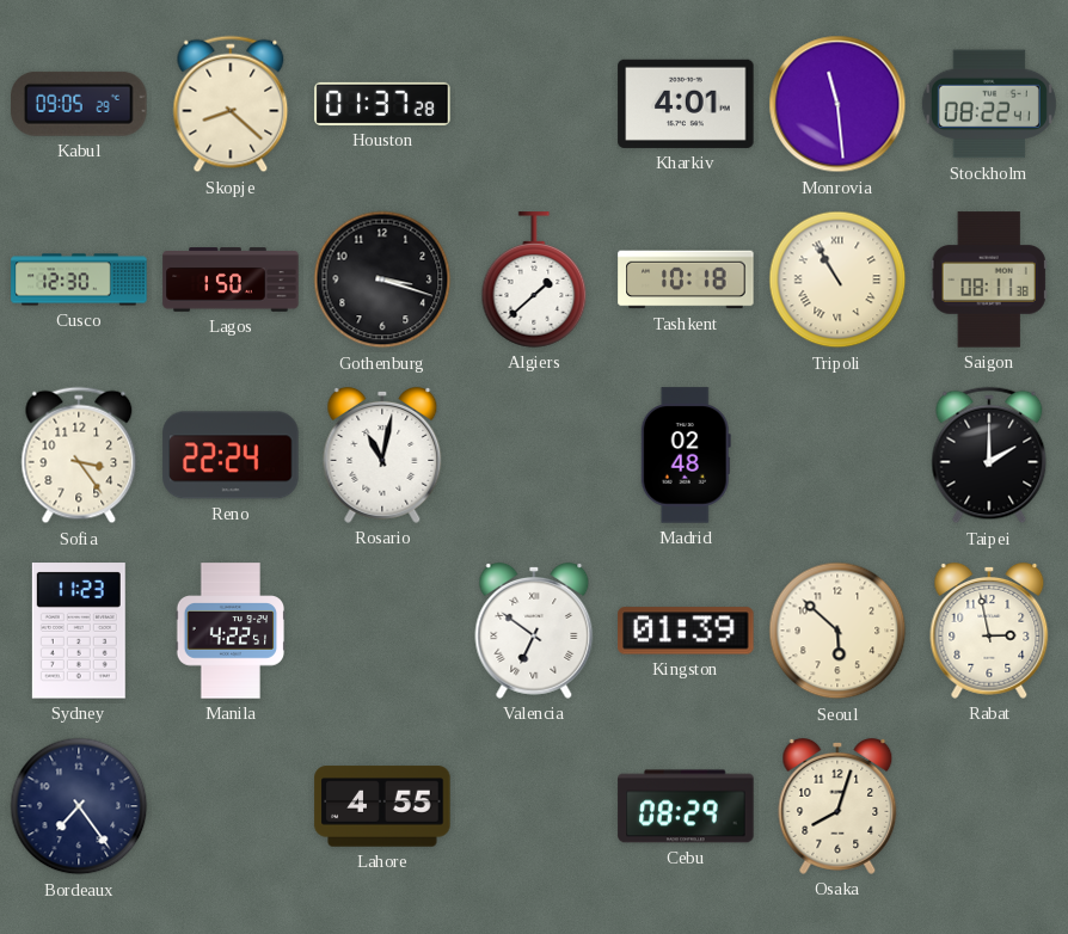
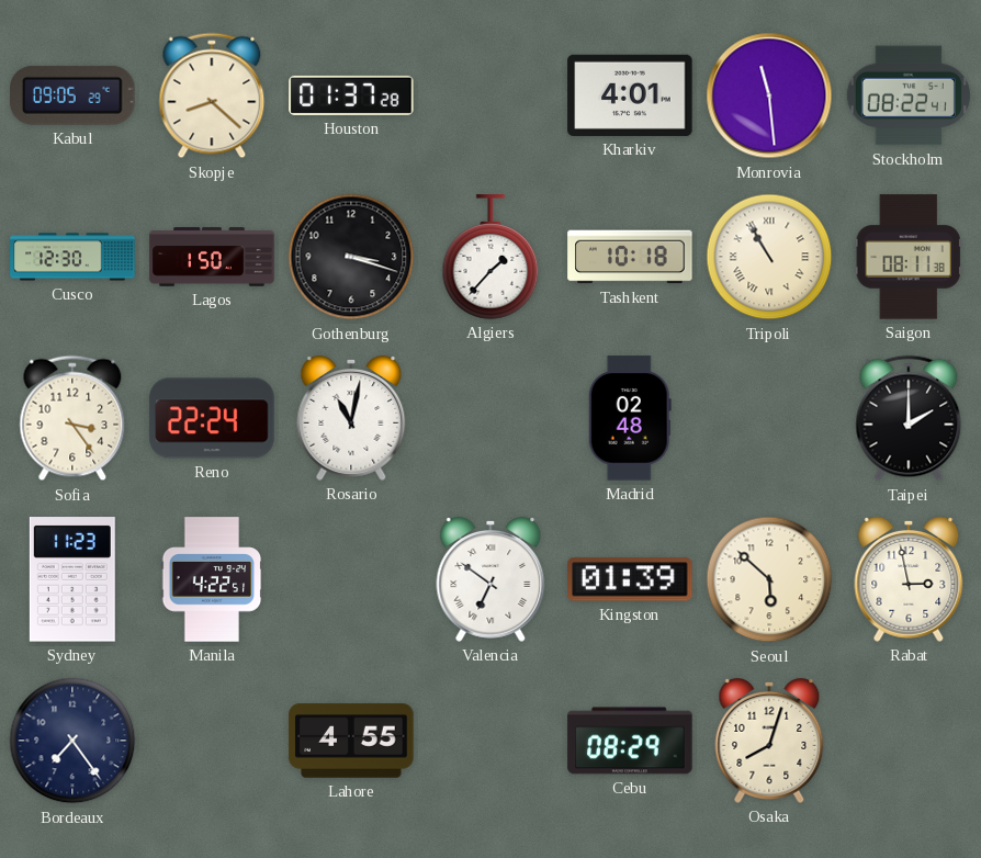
Algiers: 1:38 -> 1:37 (490, 257)
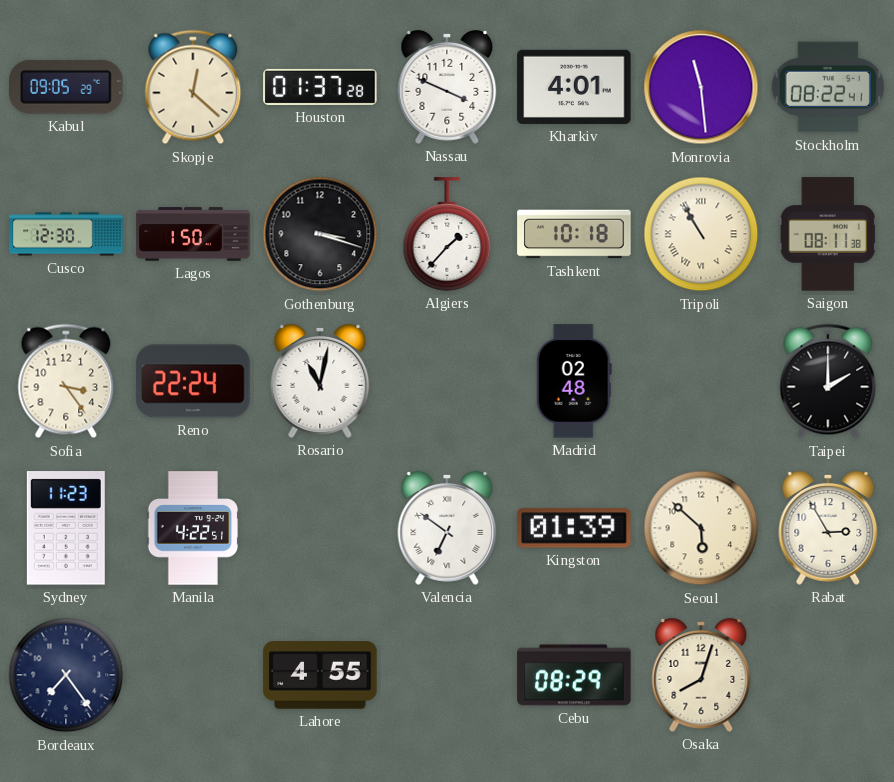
Skopje: 8:22 -> 12:22 (193, 87)
Nassau: none -> 3:49 (447, 87)
Rabat: 2:58 -> 2:55 (828, 528)
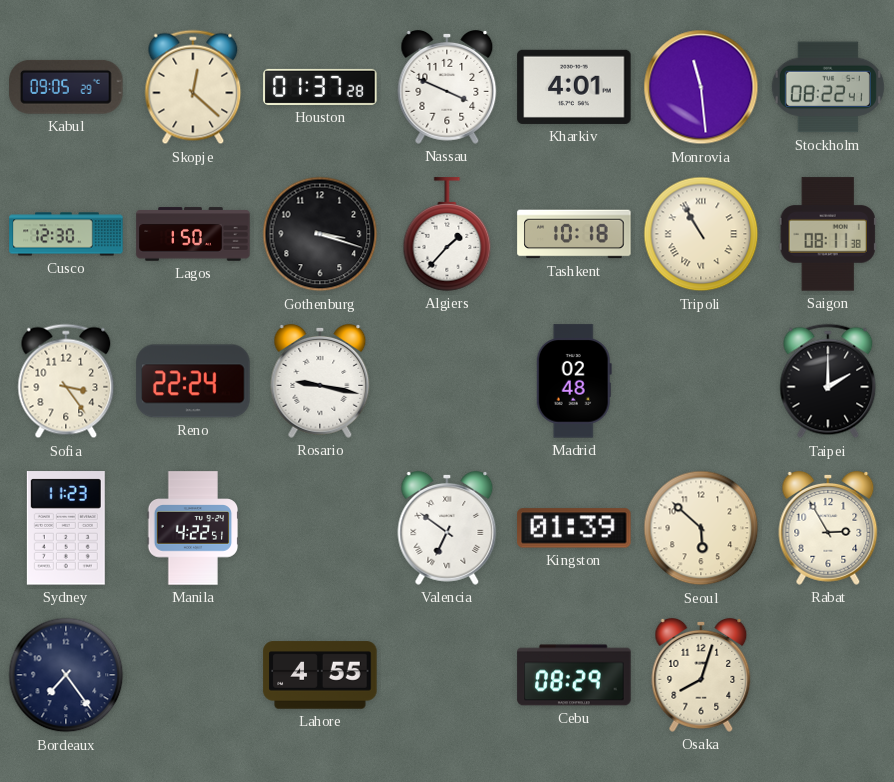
Rosario: 11:02 -> 9:17 (320, 381)
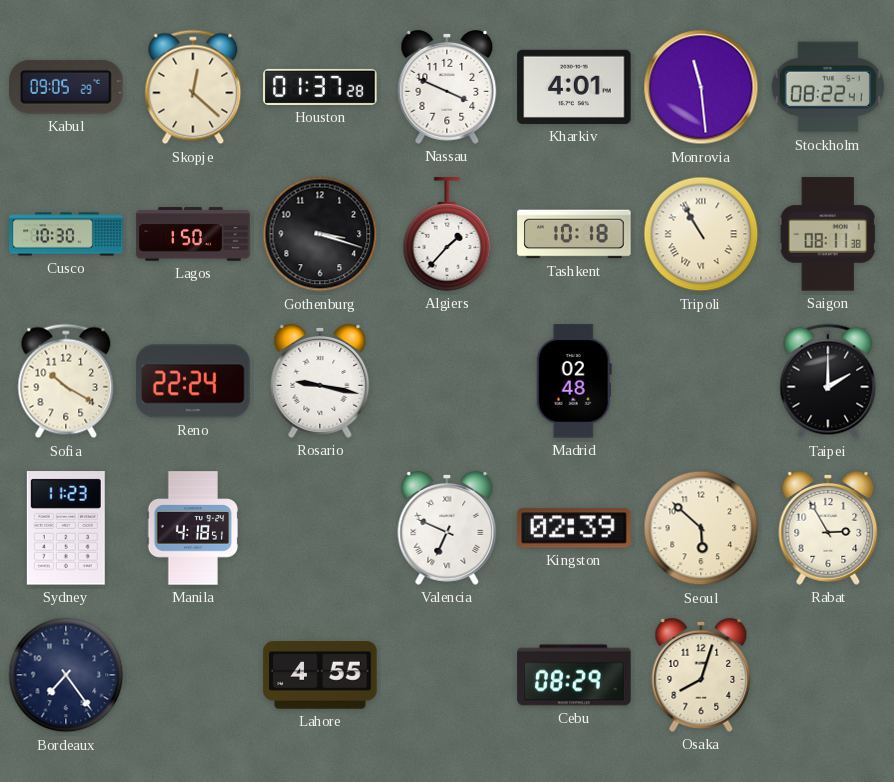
Cusco: 12:30 -> 10:30 (66, 234)
Sofia: 3:24 -> 10:20 (66, 381)
Manila: 4:22 -> 4:18 (193, 528)
Valencia: 6:51 -> 6:49 (447, 528)
Kingston: 01:39 -> 02:39 (574, 528)
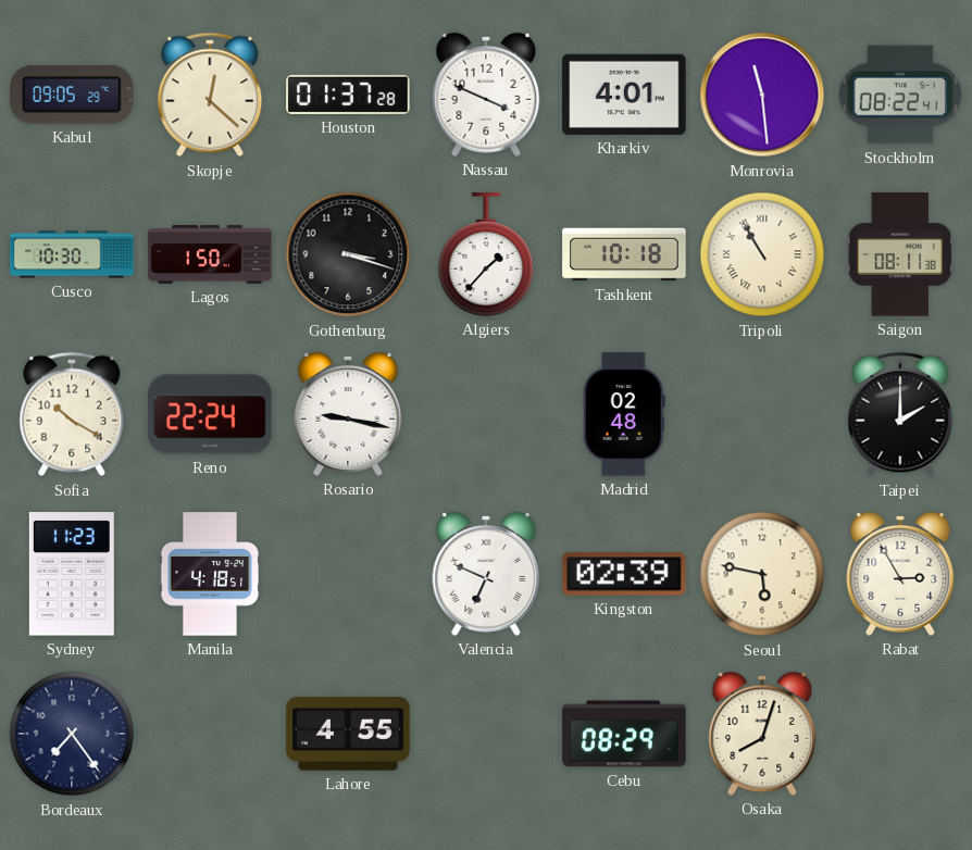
Seoul: 5:52 -> 5:47 (762, 574)
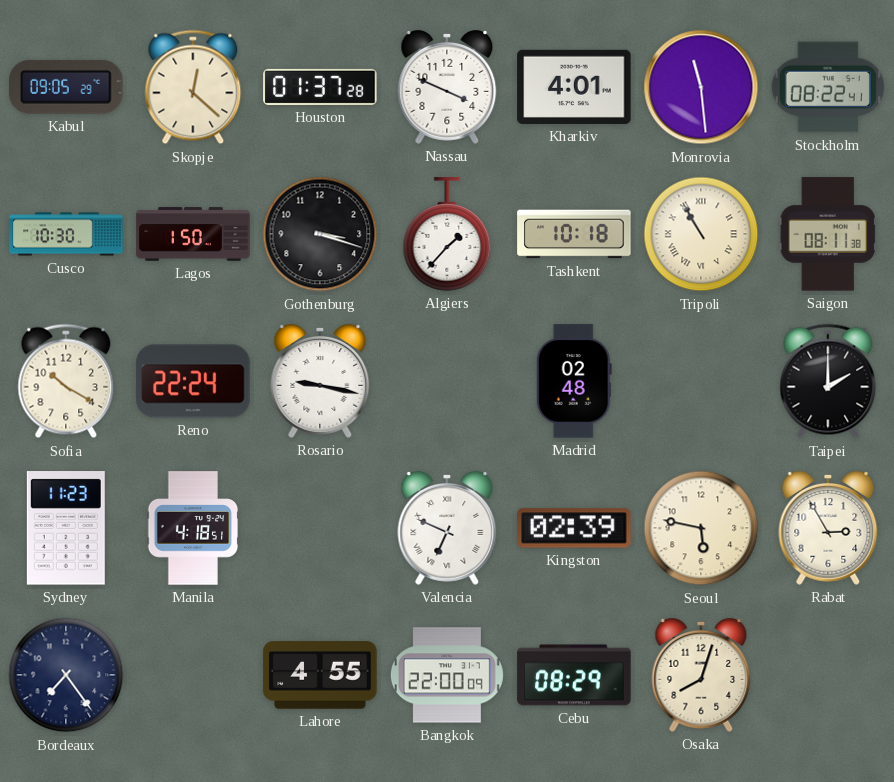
Bangkok: none -> 22:00 (447, 675)
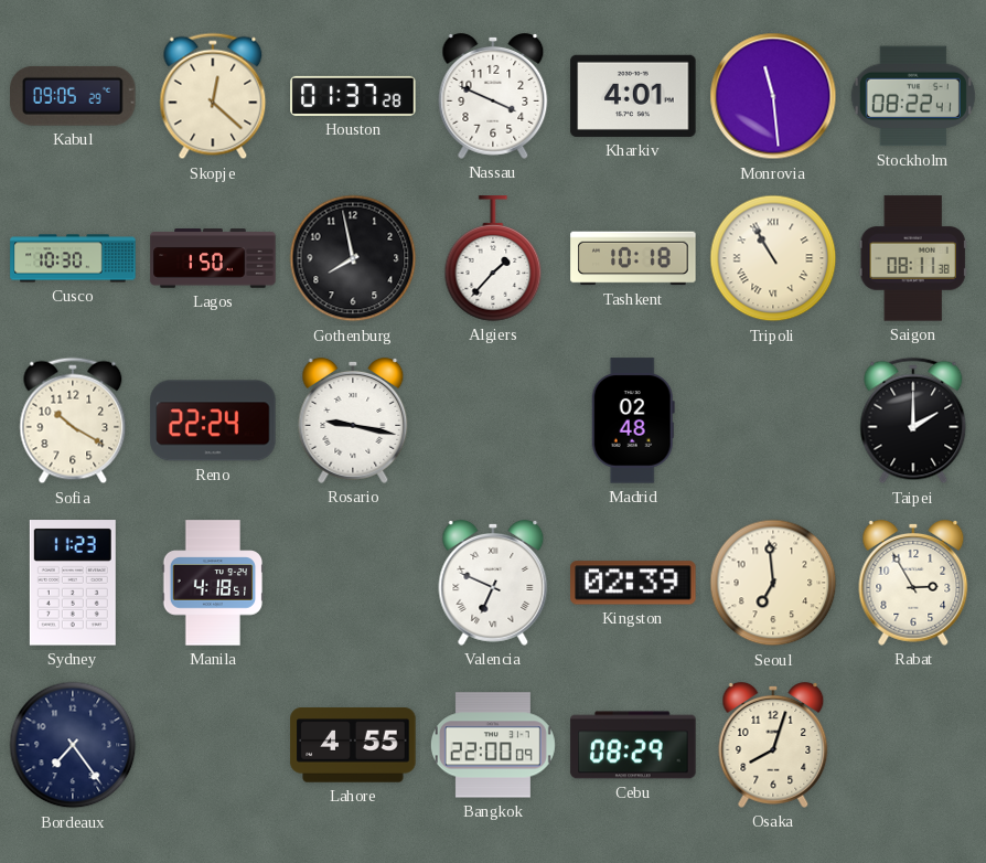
Gothenburg: 3:18 -> 7:58 (353, 258)
Seoul: 5:47 -> 6:59 (773, 583)
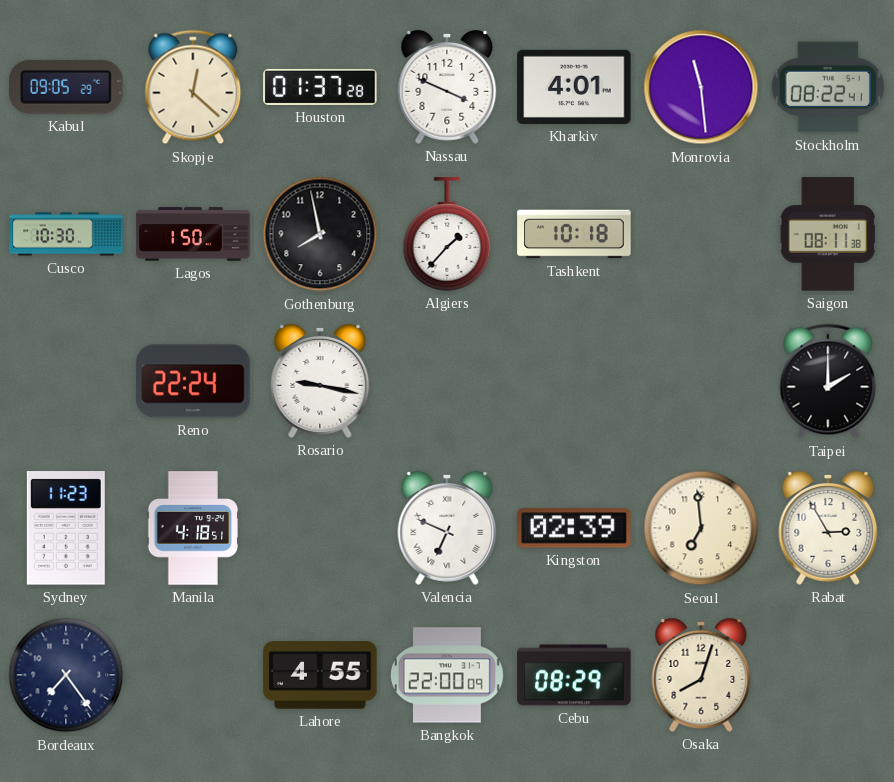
Tripoli: 10:55 -> none (773, 258)
Sofia: 10:20 -> none (73, 420)
Madrid: 02:48 -> none (633, 420)
